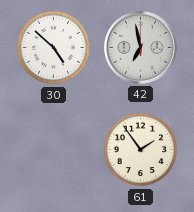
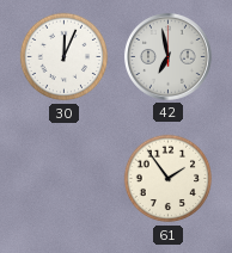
30: 4:52 -> 12:04 (65, 57)
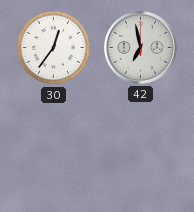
30: 12:04 -> 12:36 (54, 48)
61: 1:54 -> none (169, 179)
